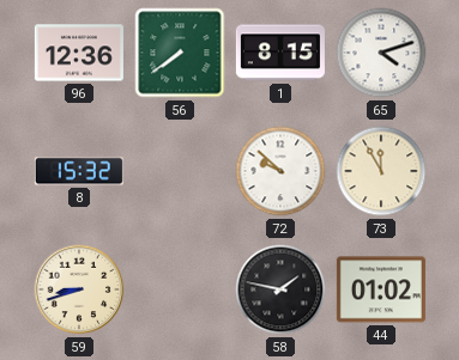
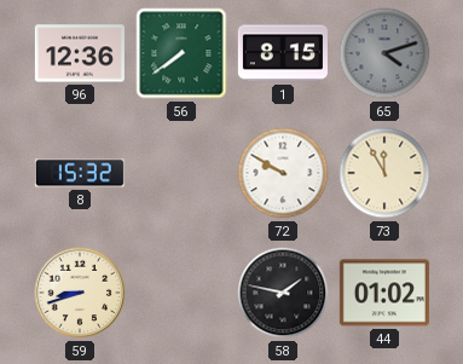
65 dial: white -> grey (384, 53)
72: 9:52 -> 9:50 (283, 173)
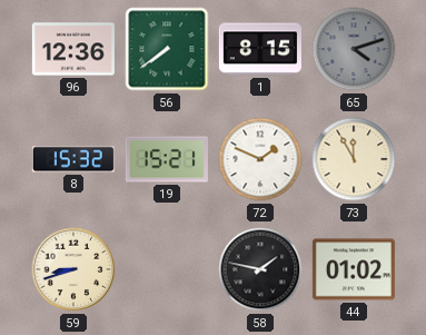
19: none -> 15:21 (167, 159)
72: 9:50 -> 1:49 (260, 159)
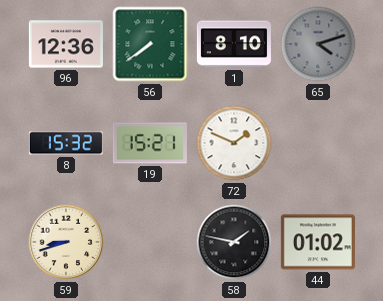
1: 8:15 -> 8:10 (234, 44)
73: 11:55 -> none (354, 159)
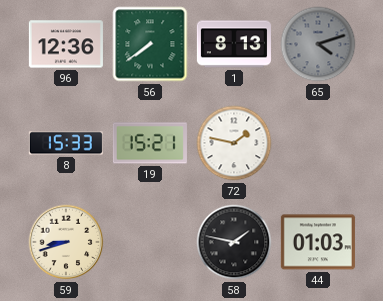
1: 8:10 -> 8:13 (234, 44)
8: 15:32 -> 15:33 (66, 143)
72: 1:49 -> 1:47 (234, 143)
44: 01:02 -> 01:03 (318, 242)
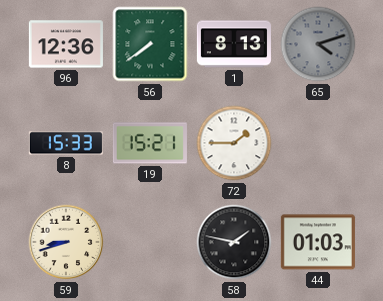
72: 1:47 -> 1:45 (234, 143)
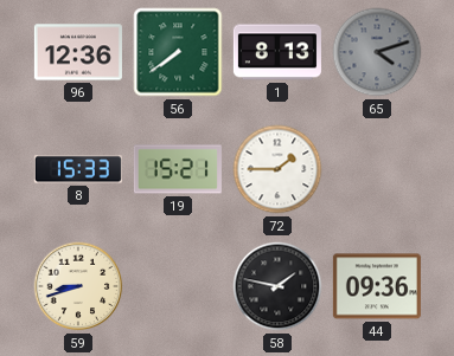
44: 01:03 -> 09:36 (377, 286)
